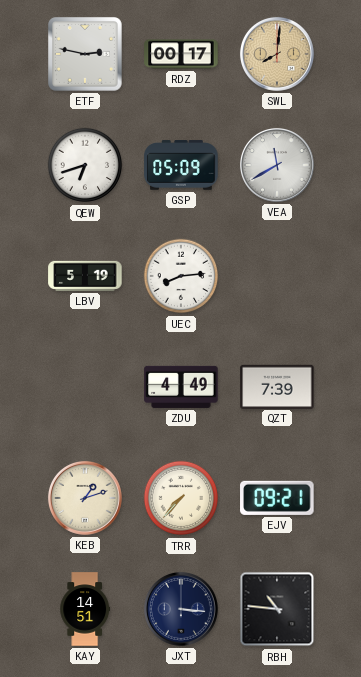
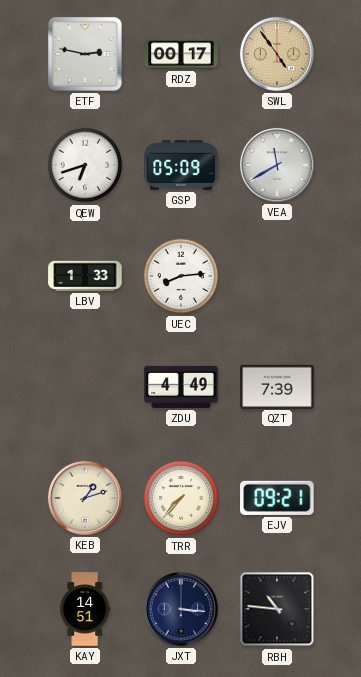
SWL: 8:01 -> 4:54 (277, 54)
LBV: 5:19 -> 1:33 (85, 276)
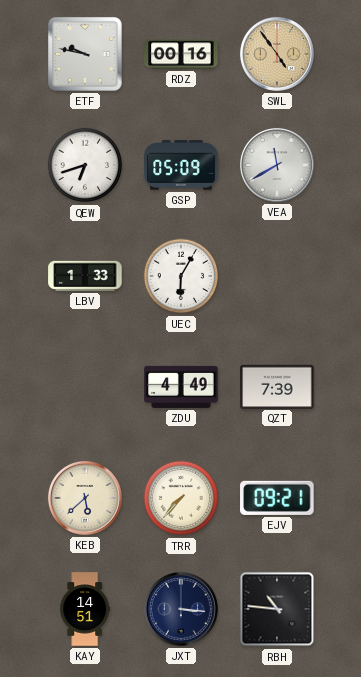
ETF: 2:47 -> 9:47 (86, 55)
RDZ: 00:17 -> 00:16 (181, 54)
UEC: 8:14 -> 6:05 (181, 276)
KEB: 1:12 -> 5:38 (85, 498)
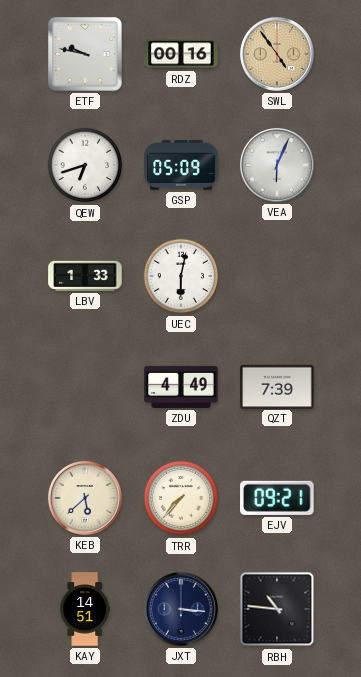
VEA: 11:40 -> 6:04 (277, 165)
UEC: 6:05 -> 6:02 (181, 276)
